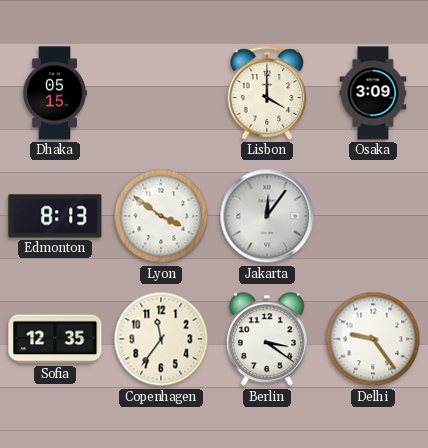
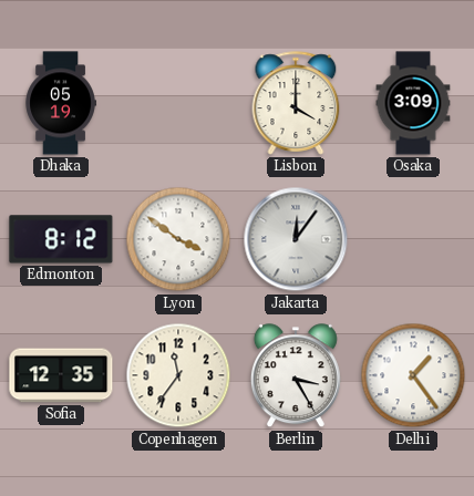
Dhaka: 05:15 -> 05:19 (61, 103)
Edmonton: 8:13 -> 8:12 (61, 239)
Berlin: 3:21 -> 3:25 (296, 376)
Delhi: 9:24 -> 1:24 (413, 375)
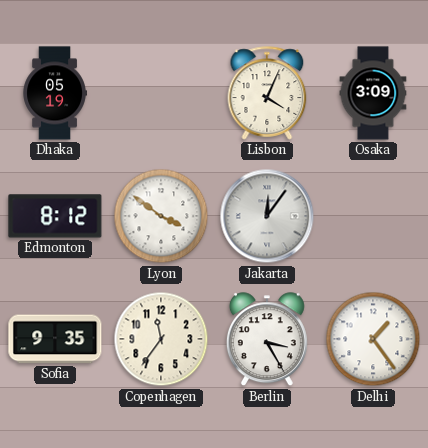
Lisbon: 4:00 -> 4:04 (267, 93)
Sofia: 12:35 -> 9:35 (55, 339)
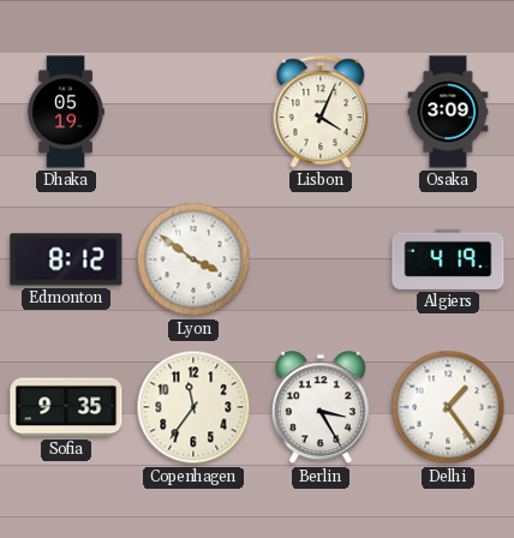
Jakarta: 12:06 -> none (267, 216)
Algiers: none -> 4:19 (448, 259)
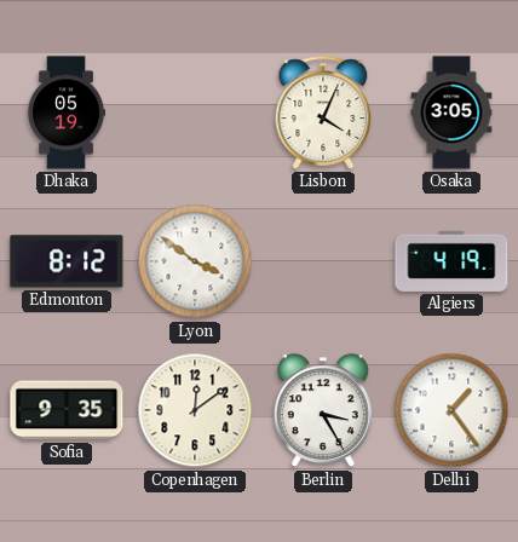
Osaka: 3:09 -> 3:05 (451, 113)
Copenhagen: 11:36 -> 12:09 (195, 410)
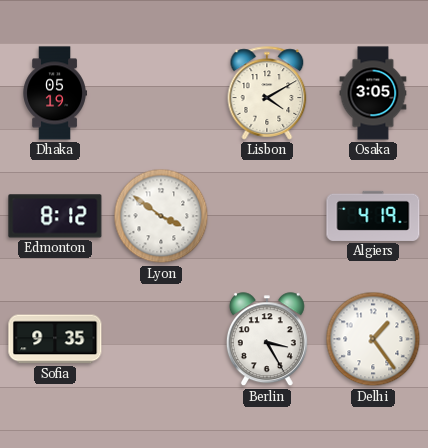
Lisbon: 4:04 -> 4:10 (267, 93)
Copenhagen: 12:09 -> none (195, 410)
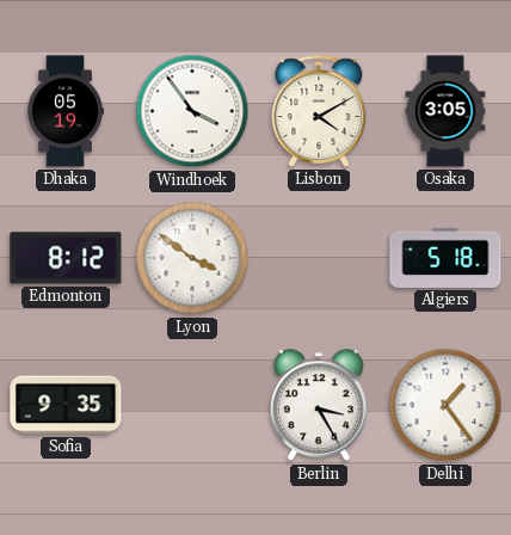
Windhoek: none -> 3:54 (192, 111)
Algiers: 4:19 -> 5:18 (445, 258)
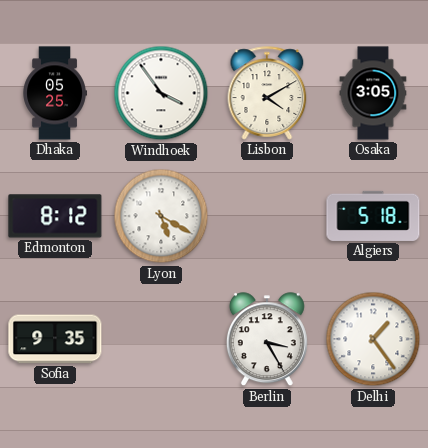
Dhaka: 05:19 -> 05:25 (55, 93)
Lyon: 3:51 -> 5:20 (161, 216)
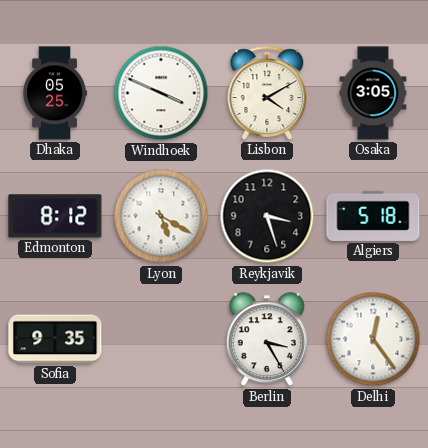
Windhoek: 3:54 -> 3:49 (161, 93)
Reykjavik: none -> 3:27 (267, 216)
Delhi: 1:24 -> 12:24 (373, 339)
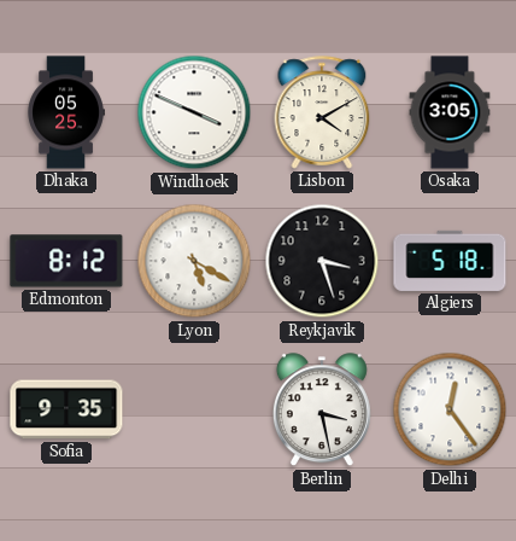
Berlin: 3:25 -> 3:28 (322, 411)
